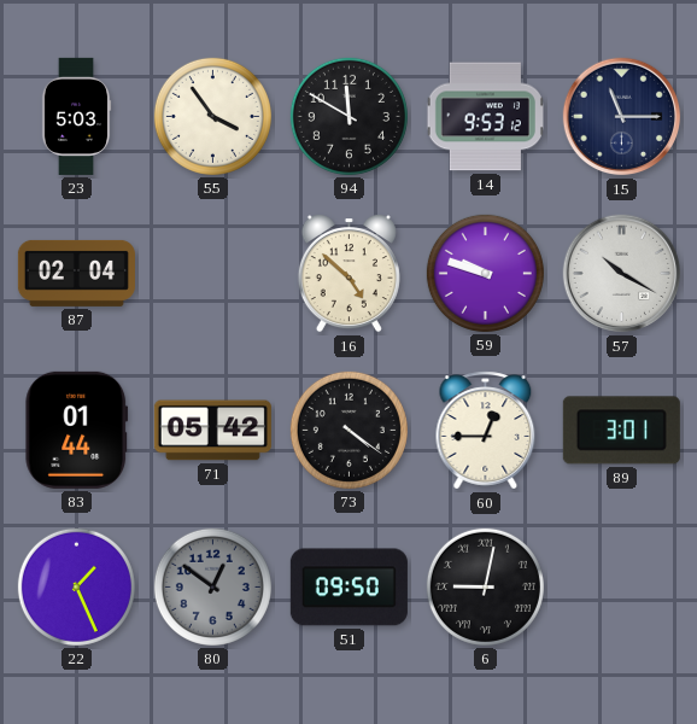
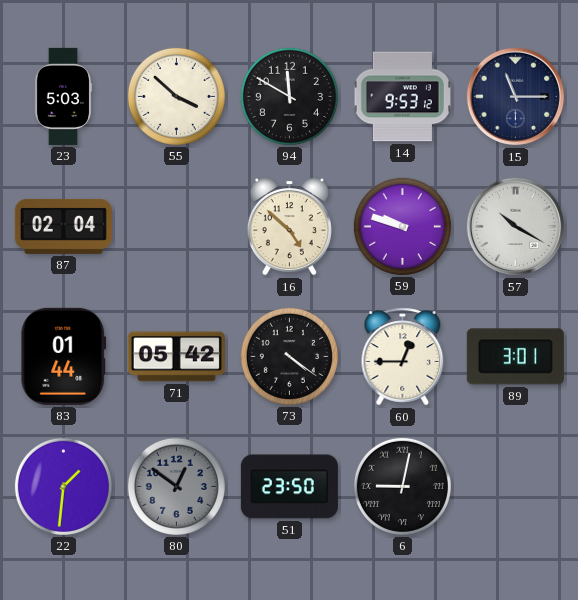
55: 3:54 -> 3:52 (176, 96)
22: 1:26 -> 1:31 (63, 486)
51: 09:50 -> 23:50 (289, 487)
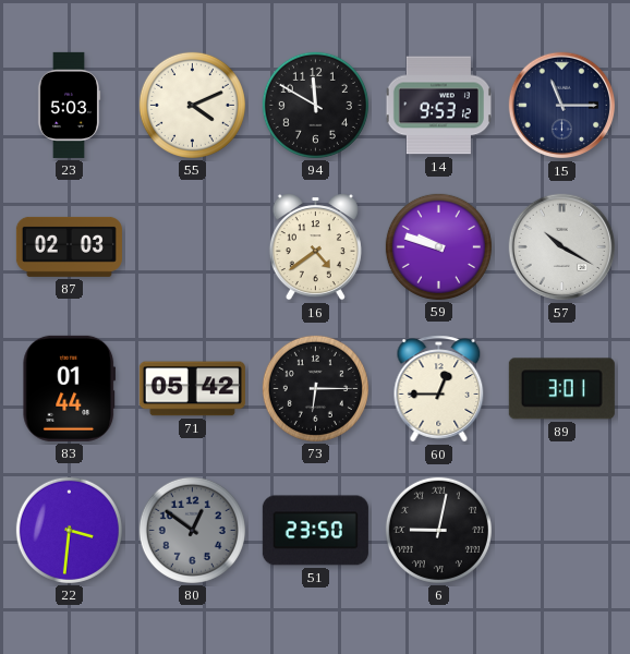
55: 3:52 -> 4:11 (192, 105)
87: 02:04 -> 02:03 (69, 246)
16: 4:52 -> 4:39 (315, 247)
73: 4:21 -> 6:15 (315, 388)
22: 1:31 -> 3:31 (69, 530)
